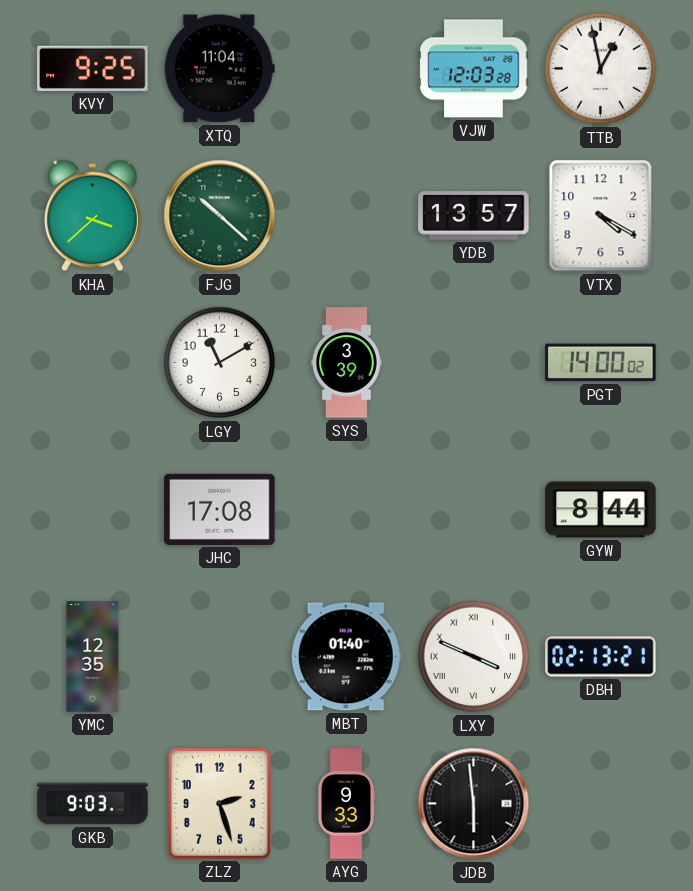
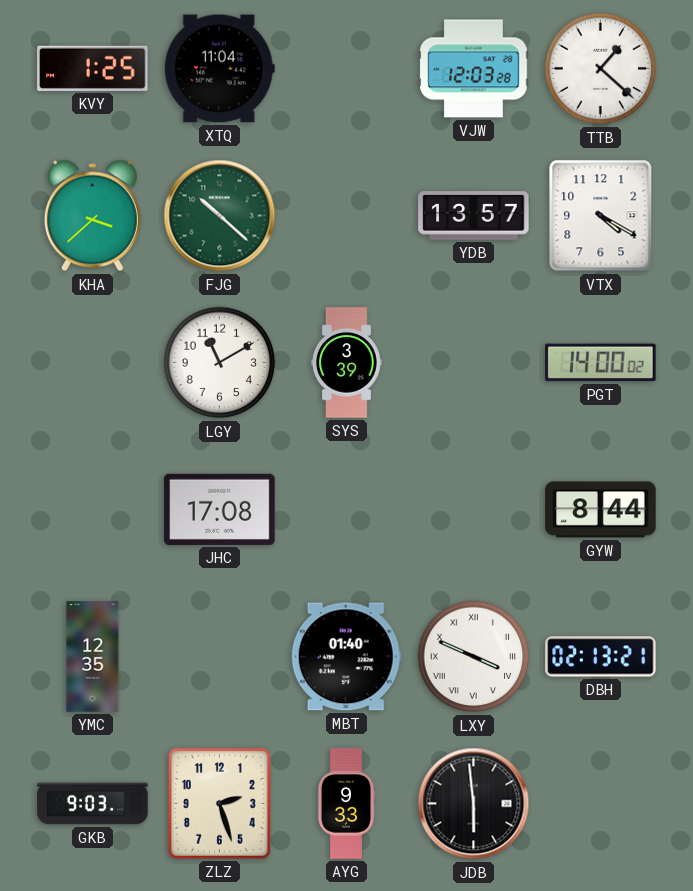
KVY: 9:25 -> 1:25 (93, 68)
TTB: 12:58 -> 1:22 (601, 69)
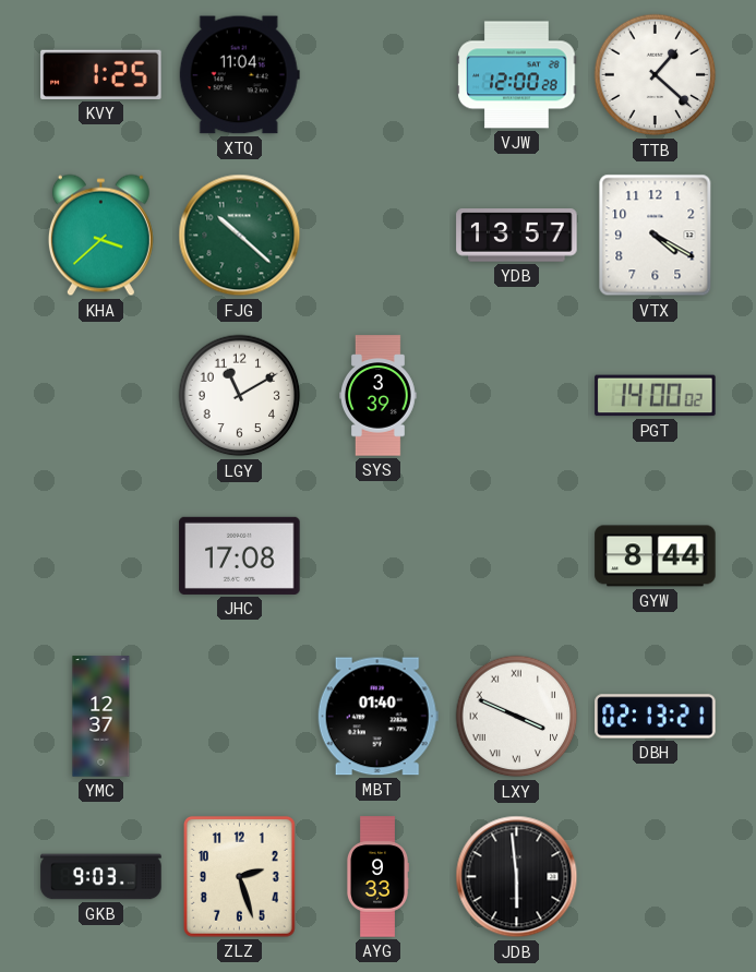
VJW: 12:03 -> 12:00 (517, 75)
YMC: 12:35 -> 12:37 (101, 717)
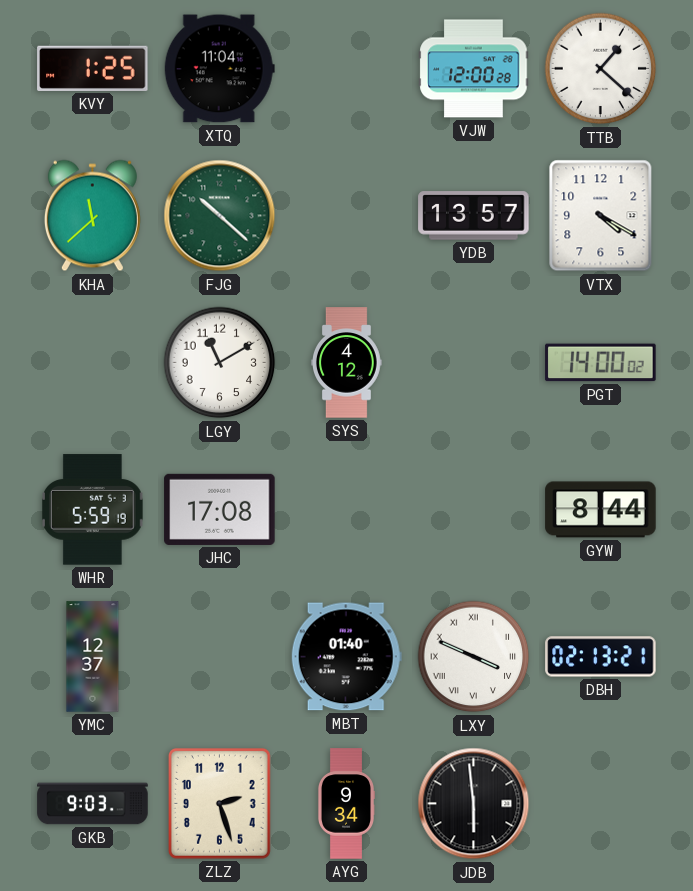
KHA: 3:38 -> 11:38 (92, 216)
SYS: 3:39 -> 4:12 (347, 363)
WHR: none -> 5:59 (93, 510)
AYG: 9:33 -> 9:34 (345, 804)
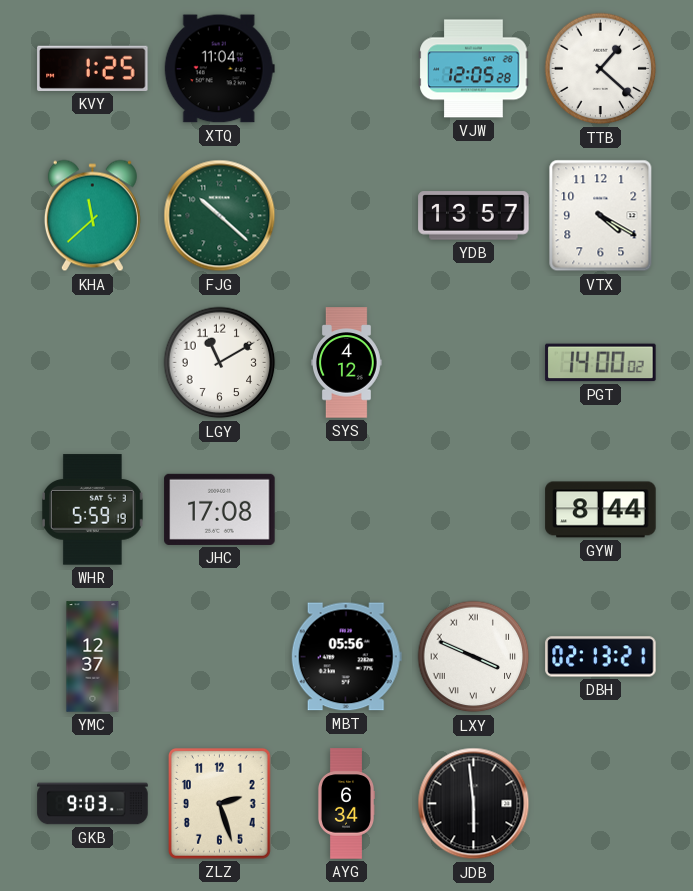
VJW: 12:00 -> 12:05 (474, 69)
MBT: 01:40 -> 05:56 (346, 657)
AYG: 9:34 -> 6:34 (345, 804)
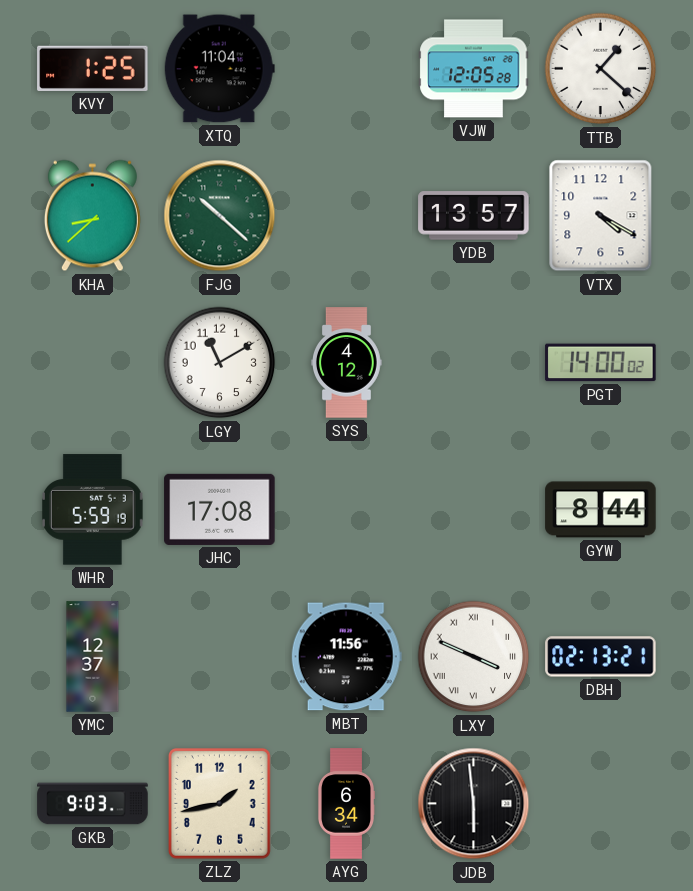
KHA: 11:38 -> 8:38 (92, 216)
MBT: 05:56 -> 11:56 (346, 657)
ZLZ: 2:27 -> 1:43 (219, 803)
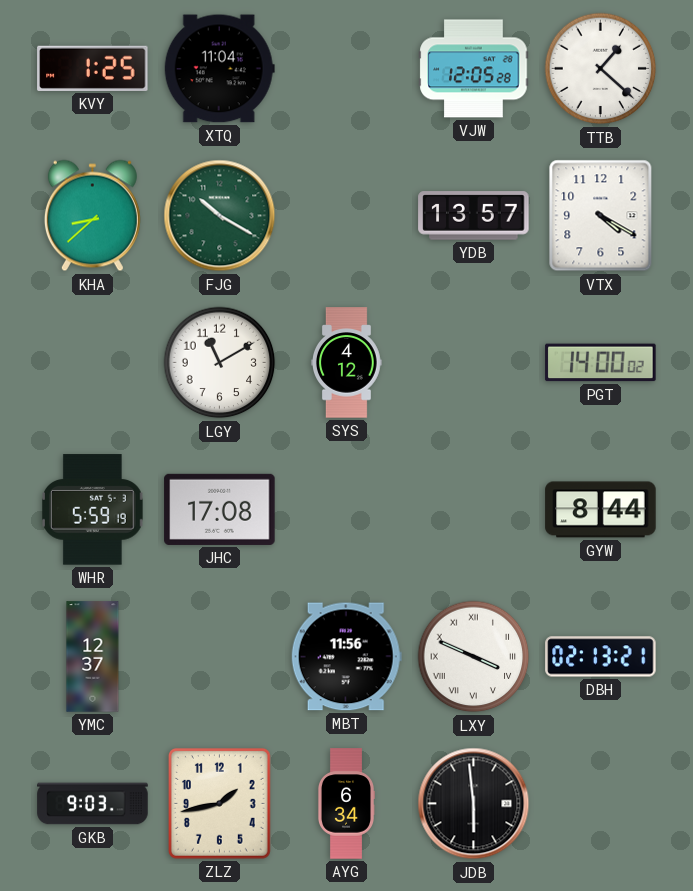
FJG: 10:22 -> 10:20 (220, 216)
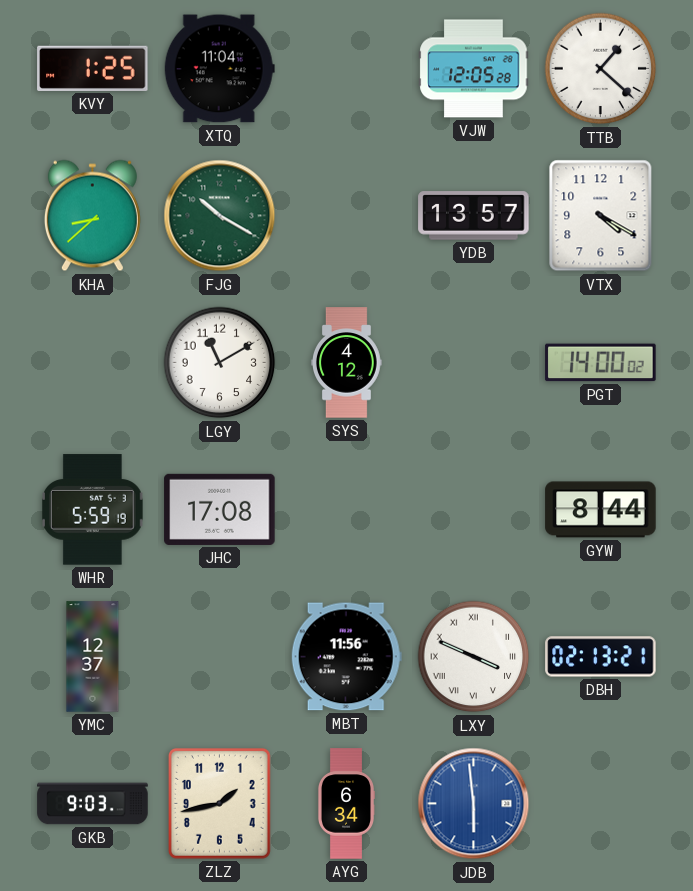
JDB dial: black -> blue (474, 804)
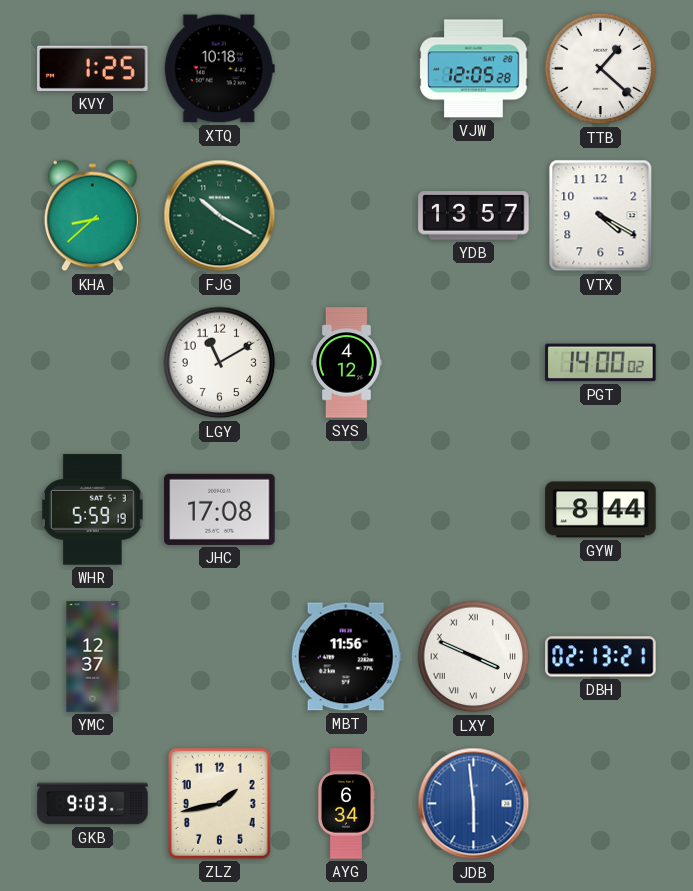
XTQ: 11:04 -> 10:18 (219, 69)
